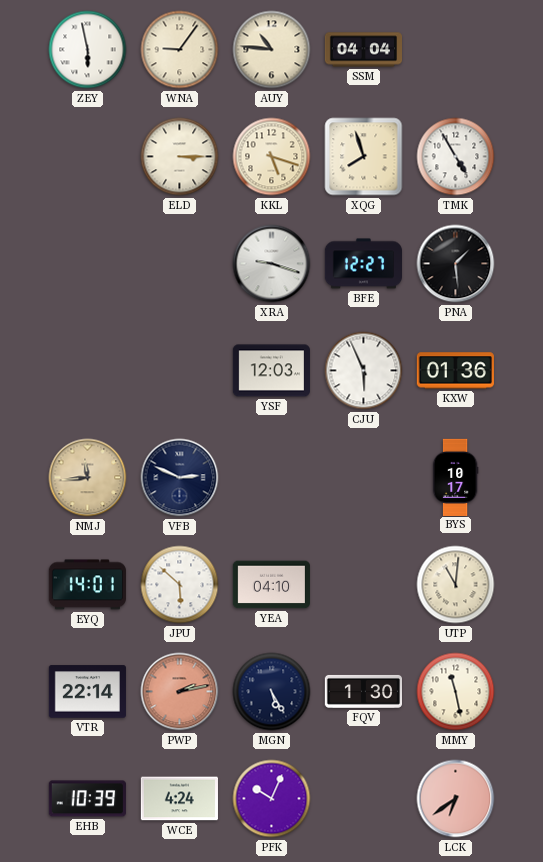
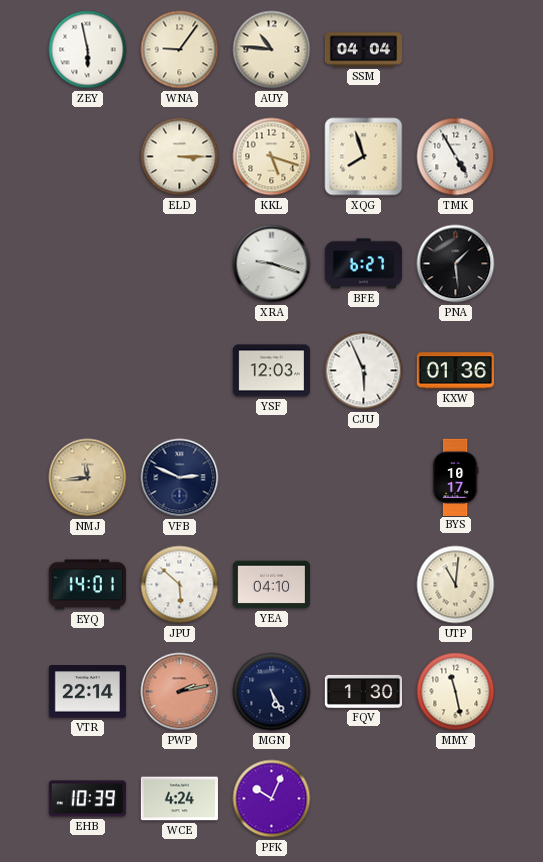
BFE: 12:27 -> 6:27 (363, 264)
LCK: 6:39 -> none (456, 799)
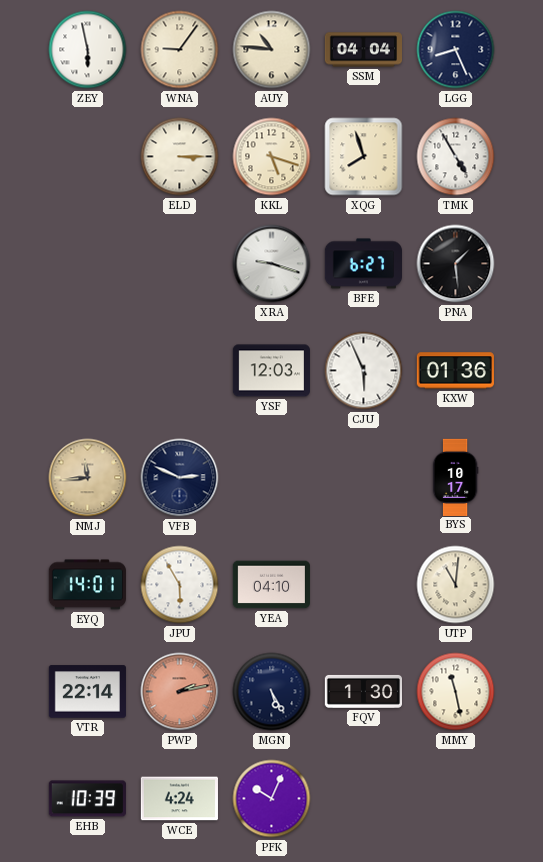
LGG: none -> 8:26 (456, 50)
JPU: 5:52 -> 5:55 (180, 585)
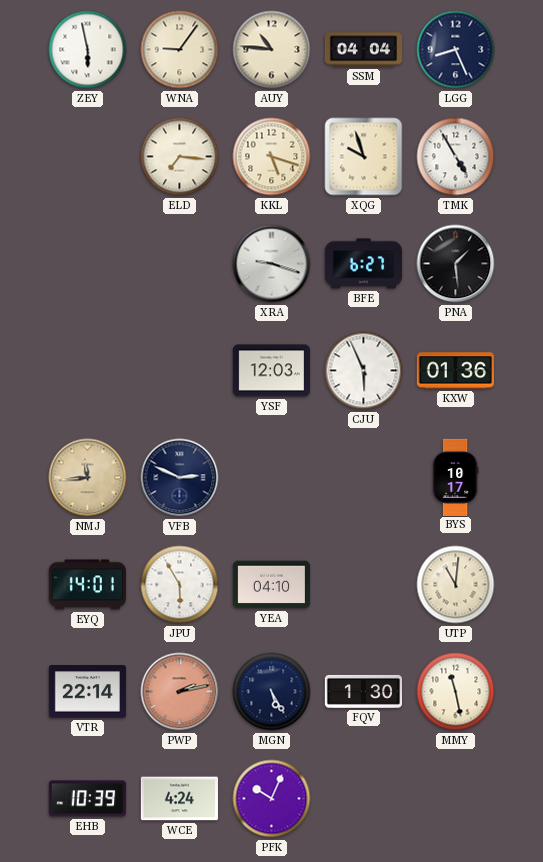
ELD: 3:15 -> 7:16 (180, 157)
XQG: 7:57 -> 9:57 (364, 157)
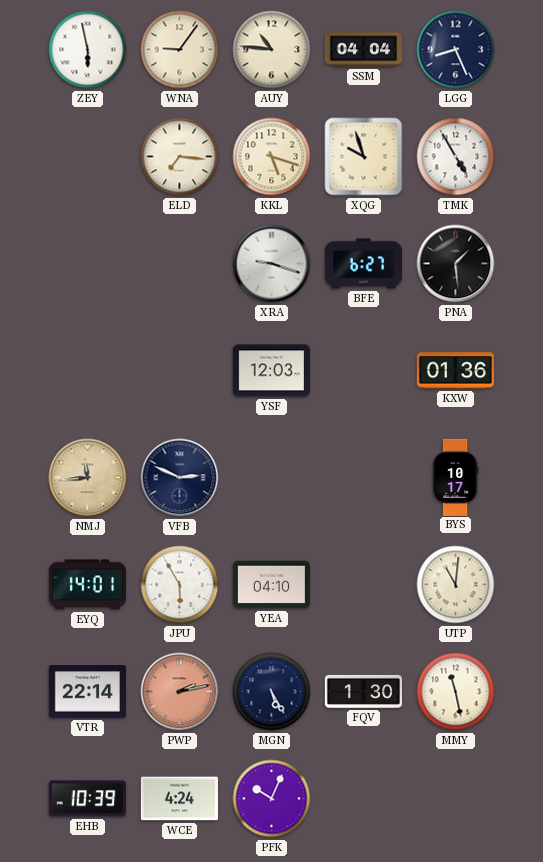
CJU: 5:56 -> none (364, 371)
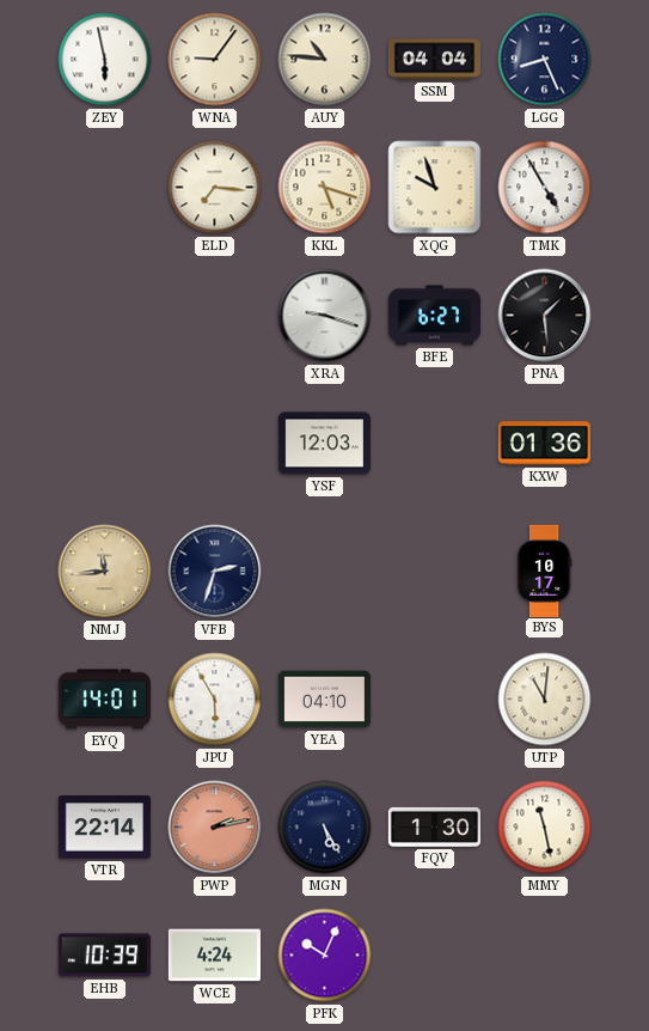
VFB: 2:49 -> 2:33 (215, 572)
